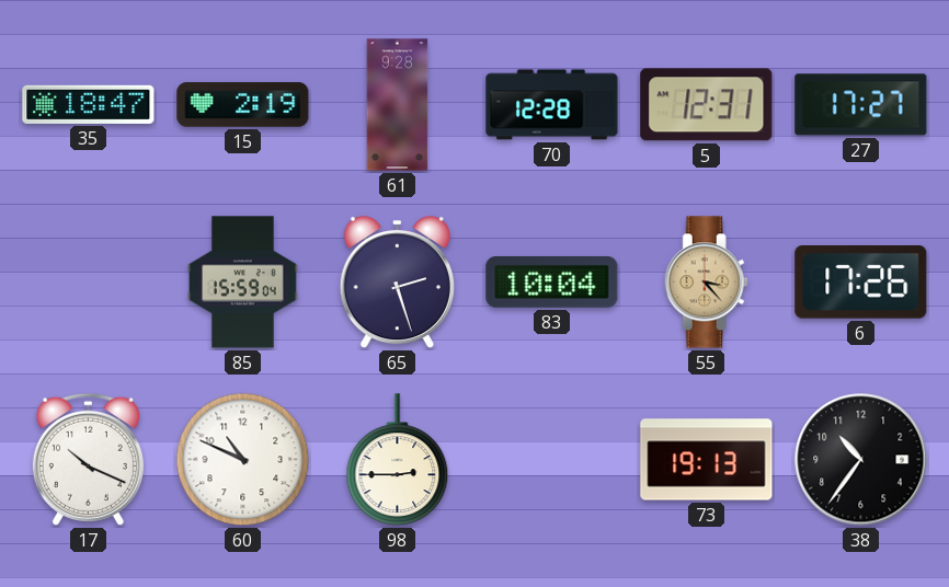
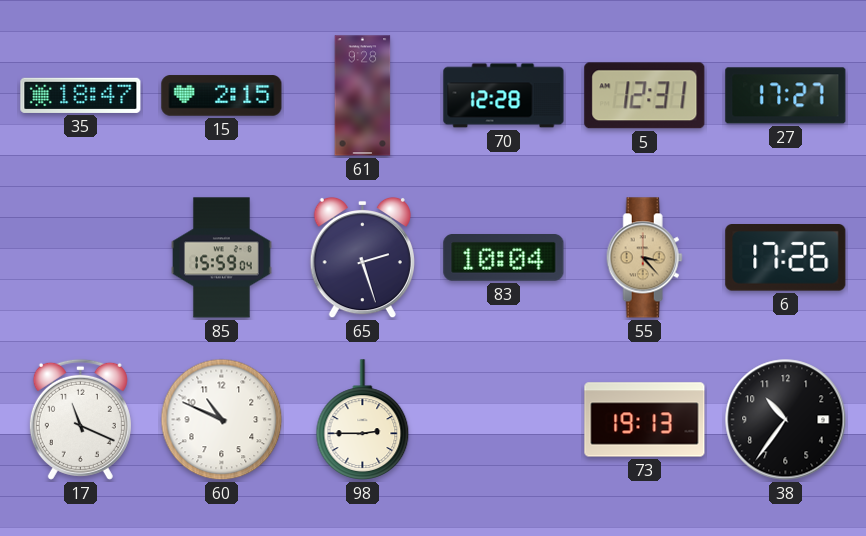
15: 2:19 -> 2:15 (222, 96)
17: 10:19 -> 11:19 (80, 419)
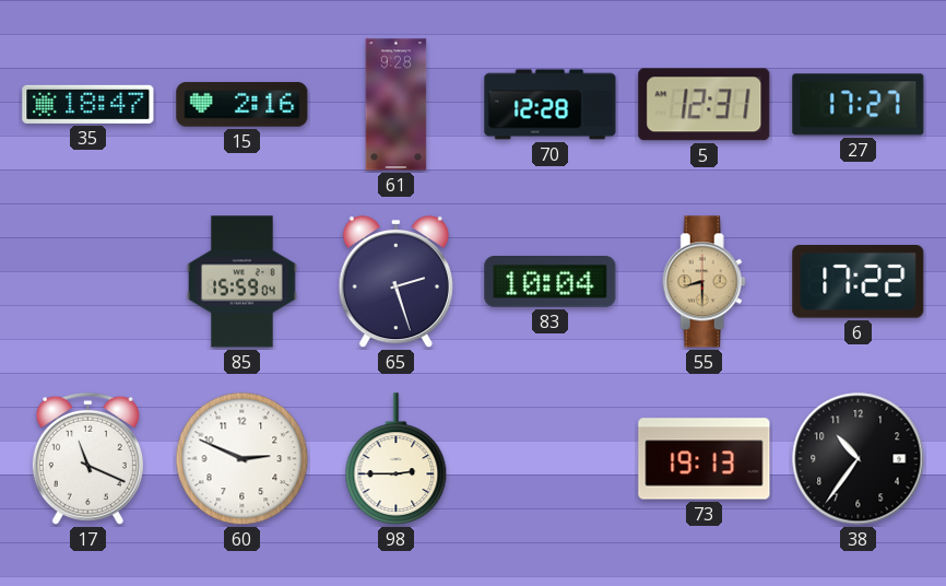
15: 2:15 -> 2:16 (243, 105)
55: 3:23 -> 8:30 (703, 282)
6: 17:26 -> 17:22 (859, 282)
60: 10:49 -> 2:49 (243, 459)
